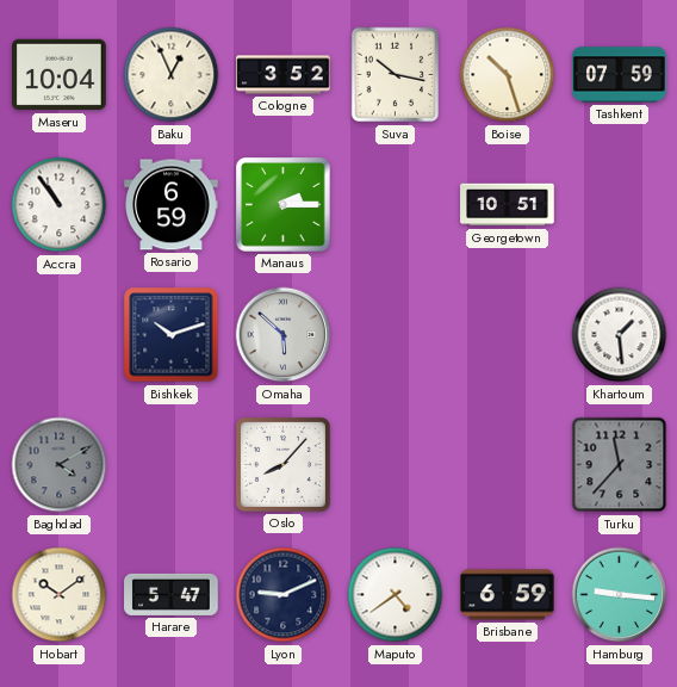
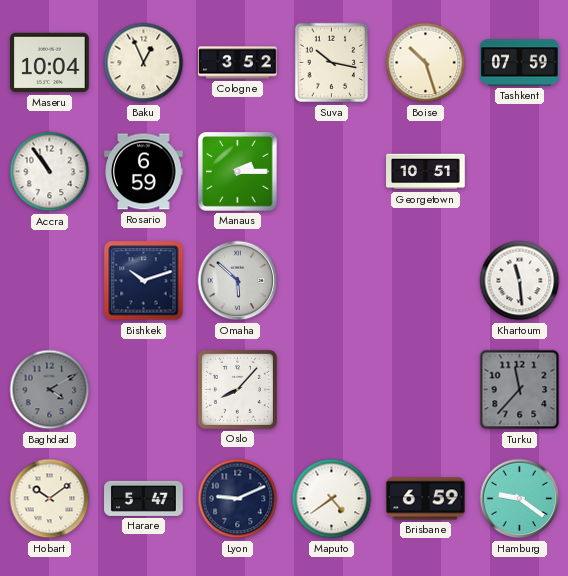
Khartoum: 1:29 -> 11:29 (520, 281)
Hamburg: 9:16 -> 9:21 (520, 499)
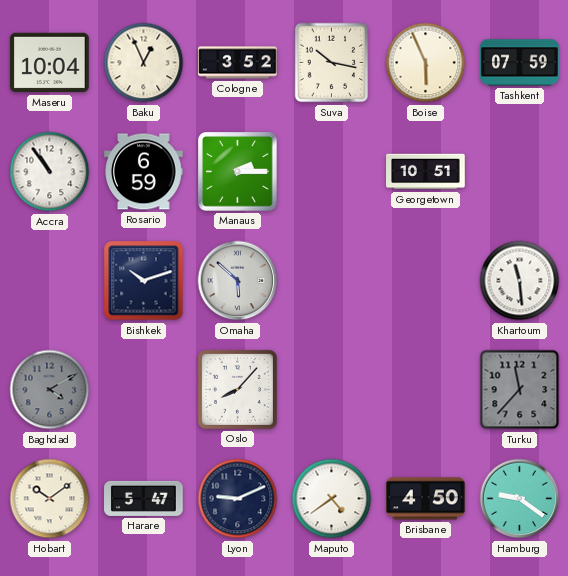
Boise: 10:27 -> 5:56 (426, 63)
Brisbane: 6:59 -> 4:50 (426, 499)
